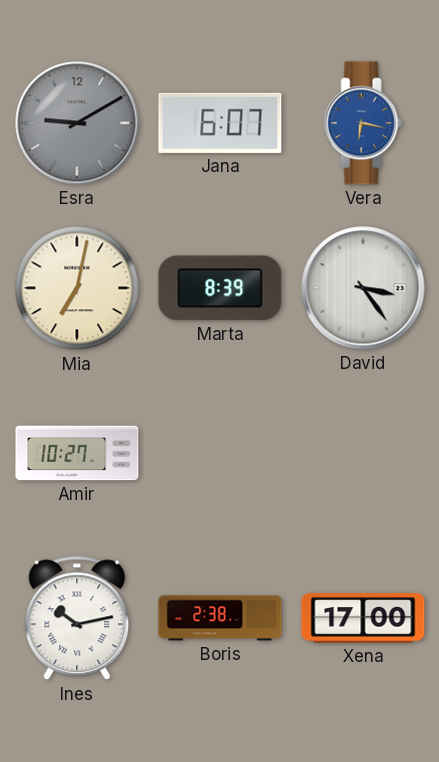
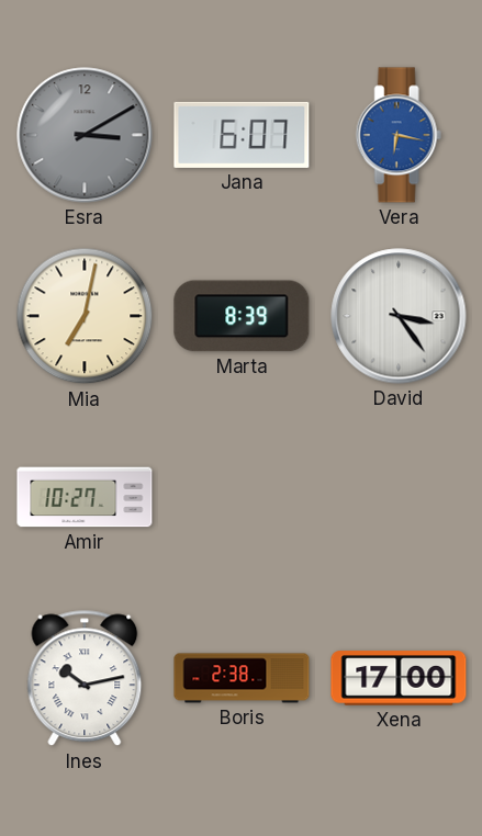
Esra: 9:10 -> 3:10 (85, 135)
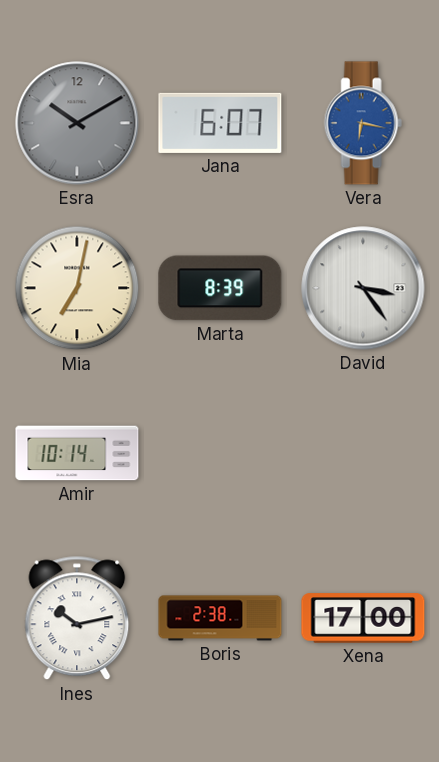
Esra: 3:10 -> 10:10 (77, 123)
Amir: 10:27 -> 10:14 (77, 453)
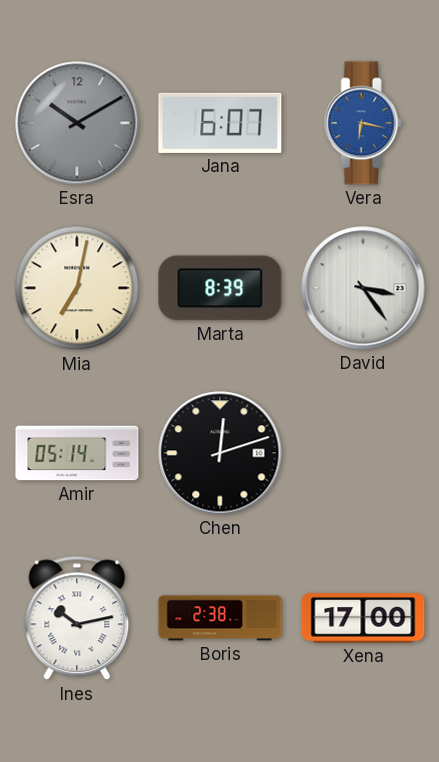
Amir: 10:14 -> 05:14 (77, 453)
Chen: none -> 12:12 (220, 453)
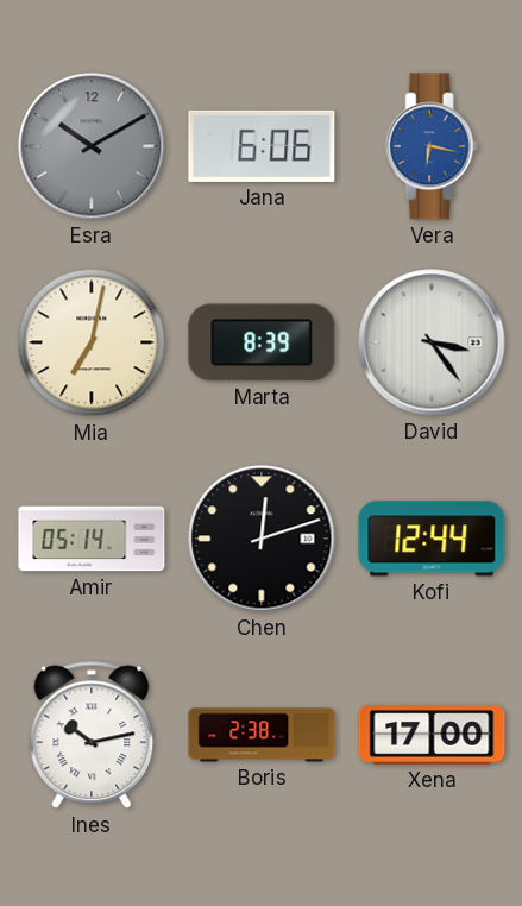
Jana: 6:07 -> 6:06 (262, 146)
Kofi: none -> 12:44 (432, 539)
